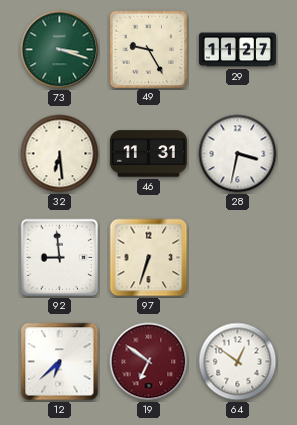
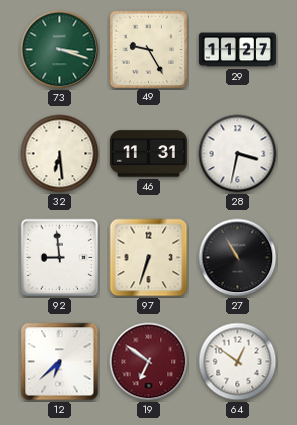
27: none -> 10:55 (238, 258)
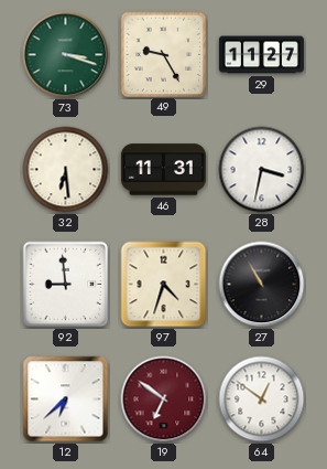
97: 6:33 -> 4:33 (164, 285)
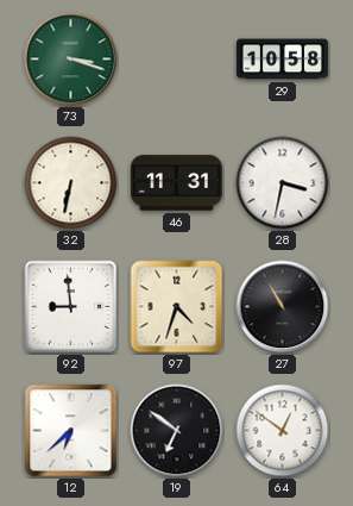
49: 9:25 -> none (163, 54)
29: 11:27 -> 10:58 (282, 60)
32: 6:29 -> 6:32 (71, 183)
19 dial: burgundy -> black (177, 431)
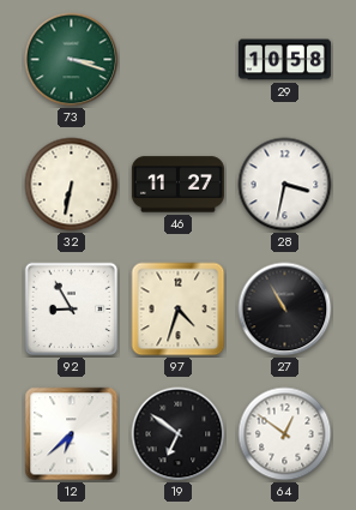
46: 11:31 -> 11:27 (177, 185)
92: 8:59 -> 8:55 (72, 310)
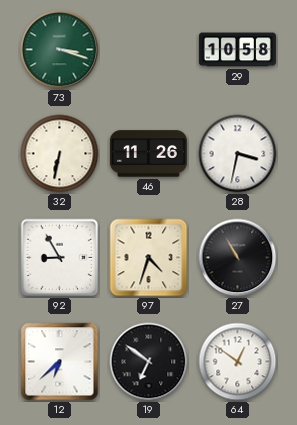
46: 11:27 -> 11:26 (148, 154)
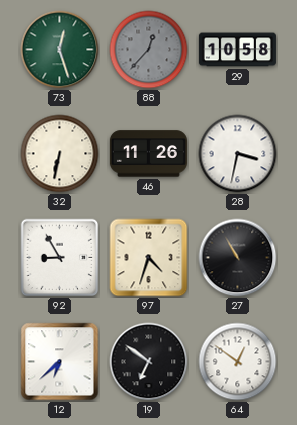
73: 3:18 -> 12:27 (60, 50)
88: none -> 12:37 (149, 50)
